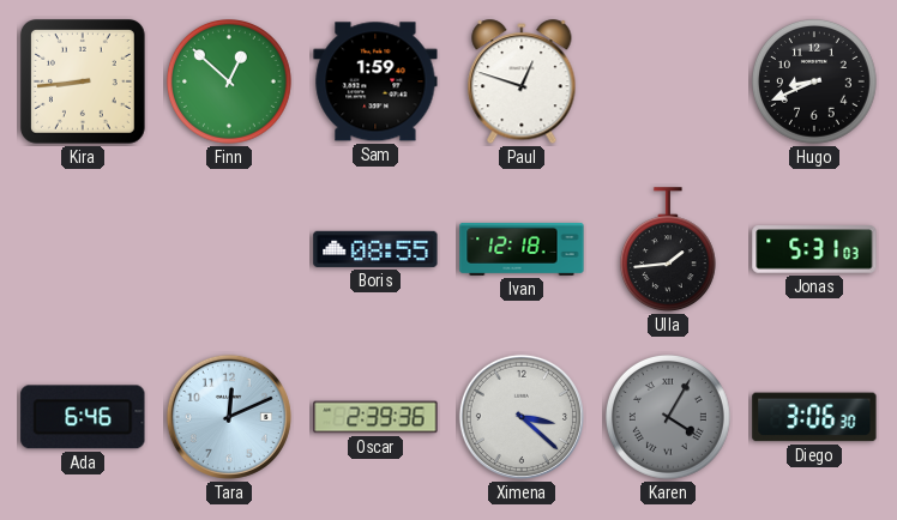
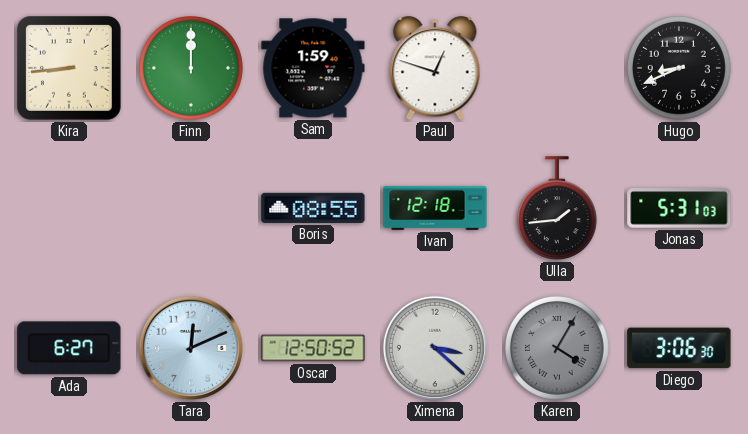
Finn: 12:52 -> 12:00 (192, 69)
Ada: 6:46 -> 6:27 (69, 348)
Oscar: 2:39 -> 12:50 (313, 348)
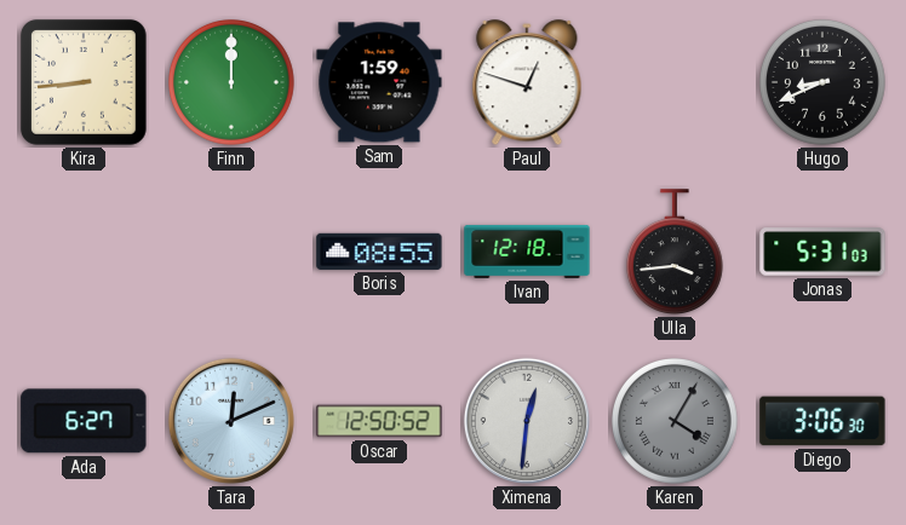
Ulla: 1:44 -> 3:44 (675, 253)
Ximena: 3:22 -> 12:31 (527, 421)
